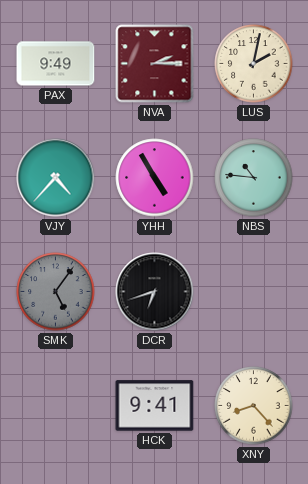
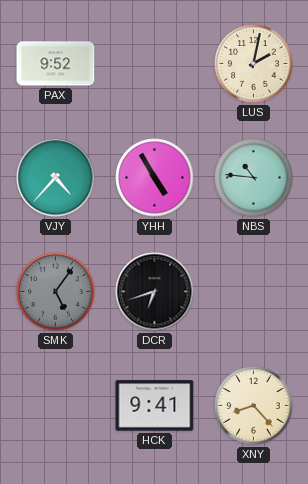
PAX: 9:49 -> 9:52 (56, 64)
NVA: 2:15 -> none (155, 64)
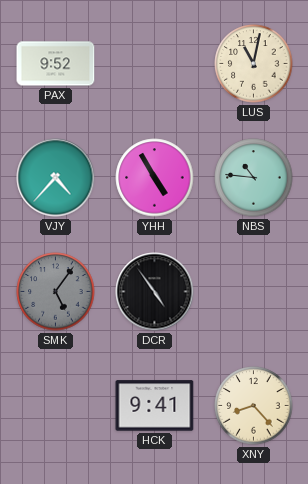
LUS: 2:02 -> 11:02 (254, 64)
DCR: 6:42 -> 4:54 (155, 292)
